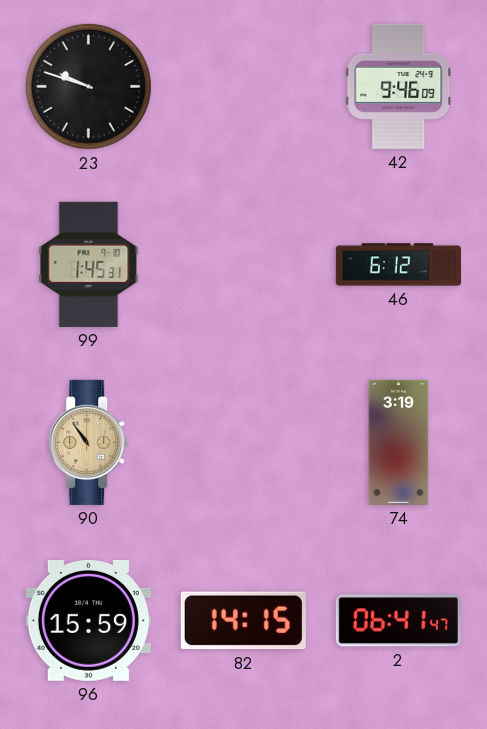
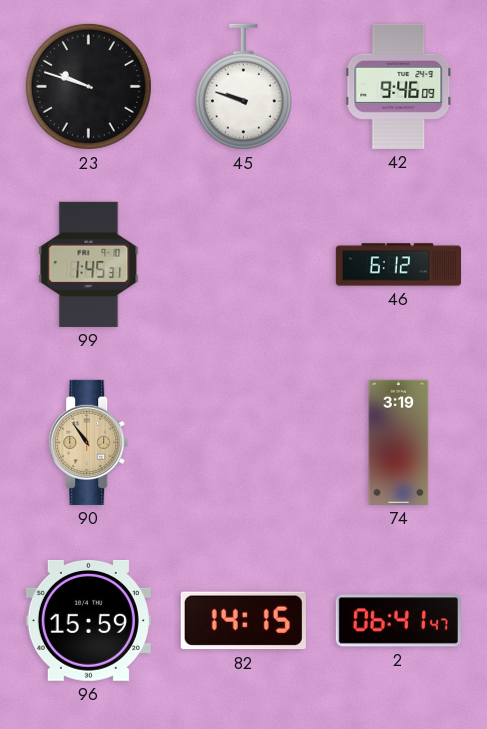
45: none -> 9:48 (243, 87)
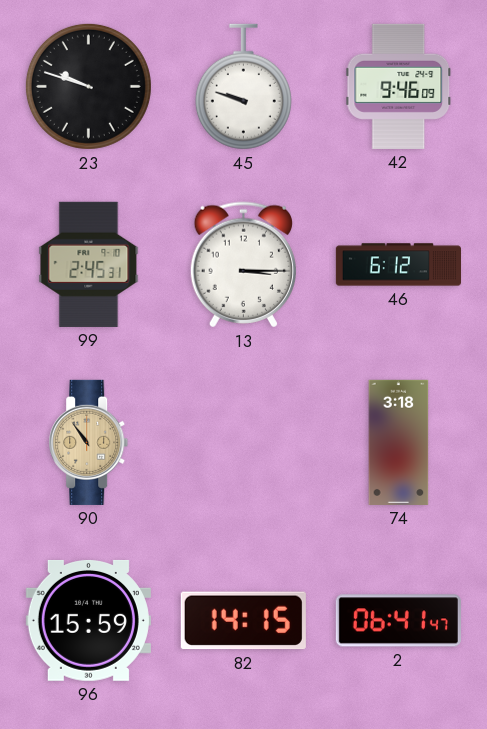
99: 1:45 -> 2:45 (89, 264)
13: none -> 3:15 (243, 265)
74: 3:19 -> 3:18 (399, 442)
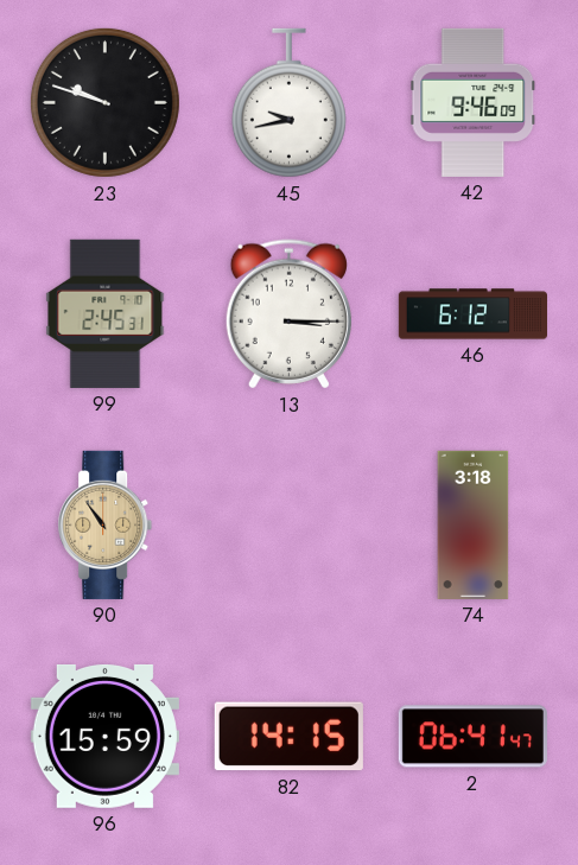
45: 9:48 -> 9:43 (288, 103)
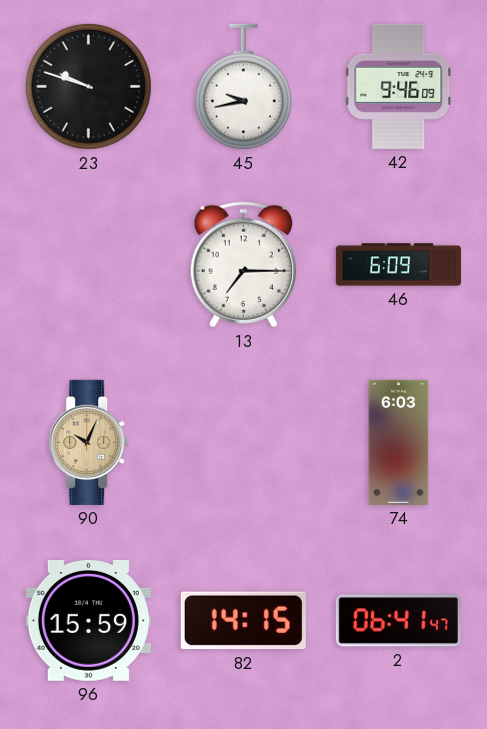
99: 2:45 -> none (106, 313)
13: 3:15 -> 7:15 (243, 265)
46: 6:12 -> 6:09 (398, 265)
90: 10:54 -> 10:04 (89, 442)
74: 3:18 -> 6:03 (399, 442)
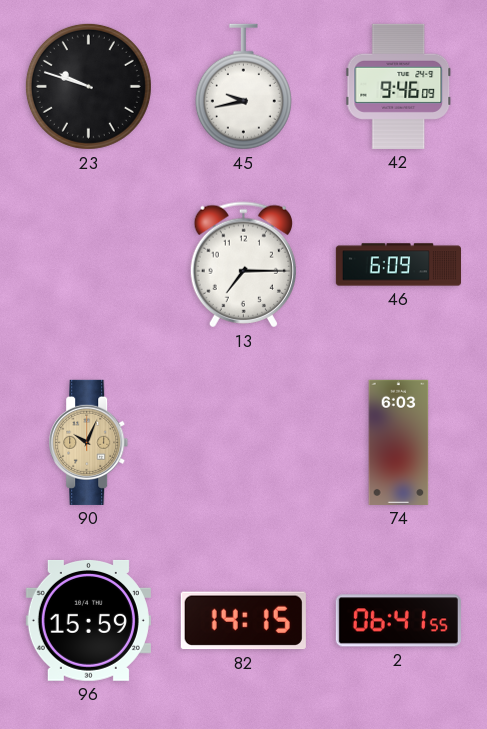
2: 06:41:47 -> 06:41:55 (398, 621)
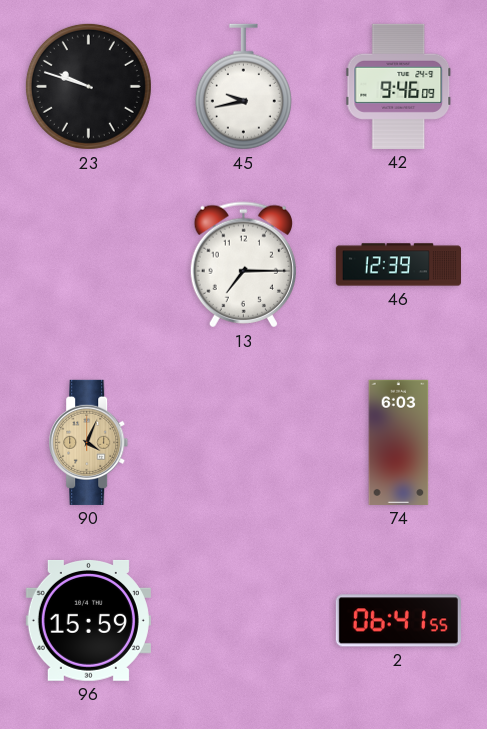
46: 6:09 -> 12:39 (398, 265)
90: 10:04 -> 4:04 (89, 442)
82: 14:15 -> none (243, 621)
